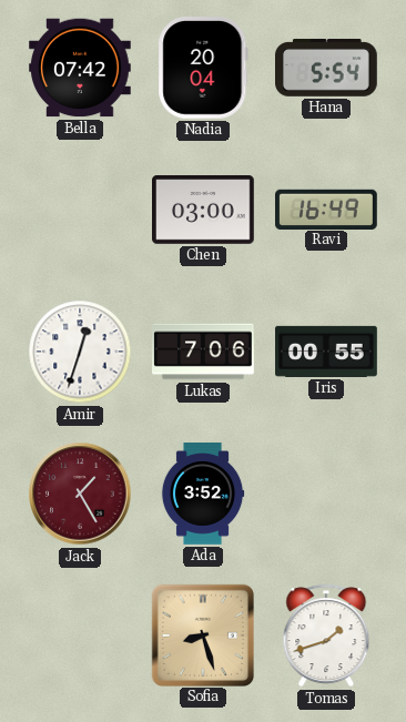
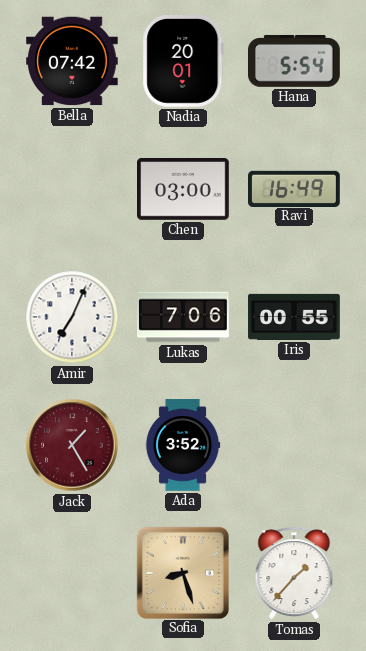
Nadia: 20:04 -> 20:01 (183, 62)
Amir: 12:33 -> 7:04 (72, 317)
Tomas: 1:42 -> 1:37 (294, 573)
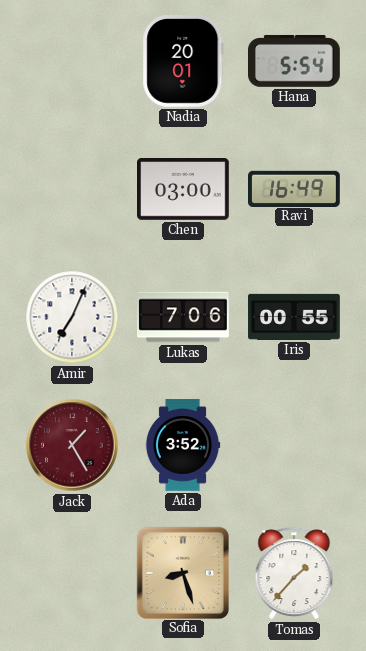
Bella: 07:42 -> none (73, 61)
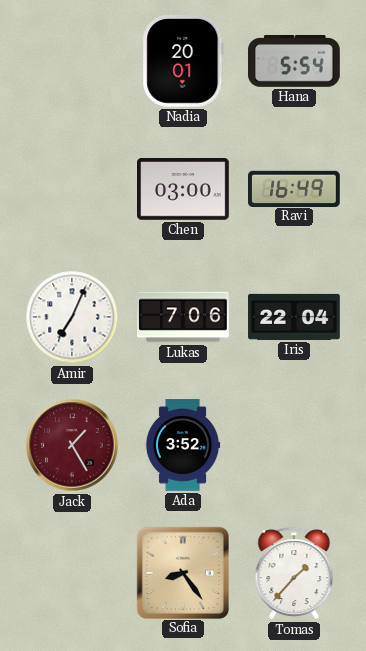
Iris: 00:55 -> 22:04 (294, 317)
Sofia: 8:27 -> 8:24 (182, 572)
